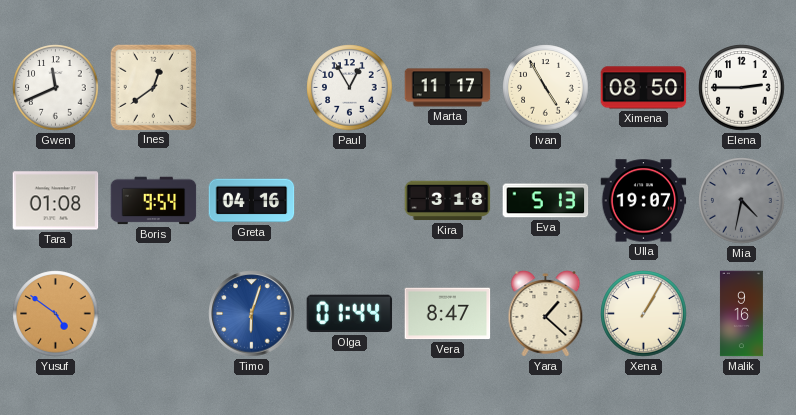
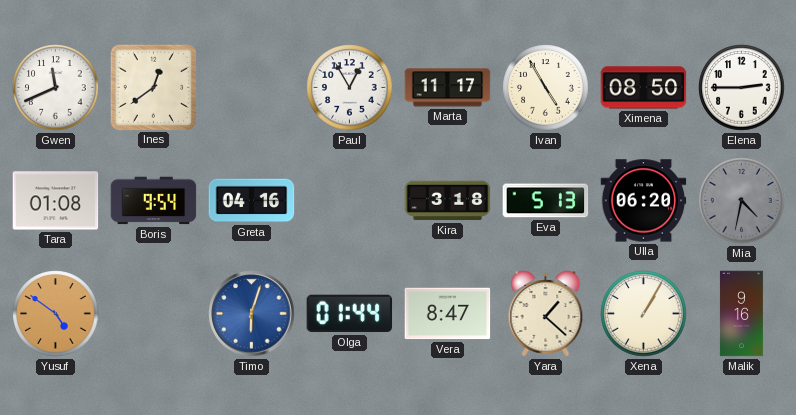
Ulla: 19:07 -> 06:20 (644, 201)
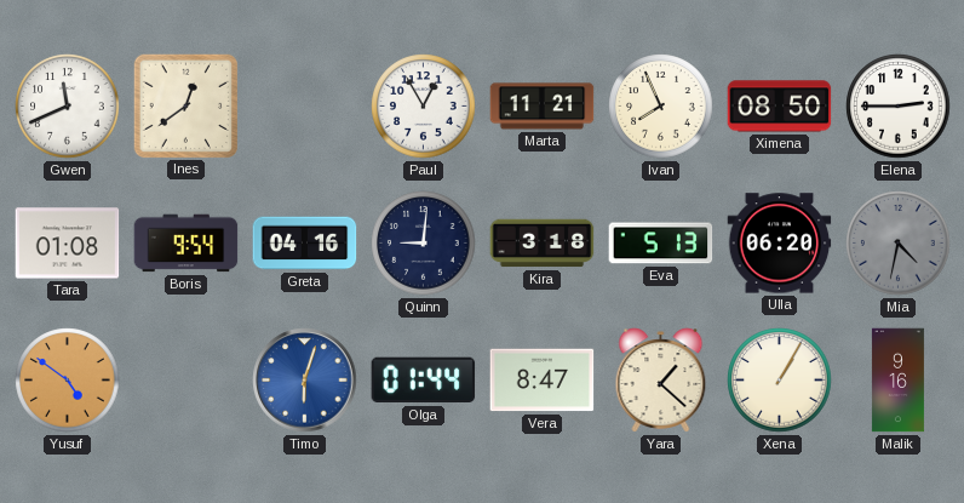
Marta: 11:17 -> 11:21 (543, 107)
Ivan: 4:55 -> 7:56 (661, 107)
Quinn: none -> 9:01 (424, 244)
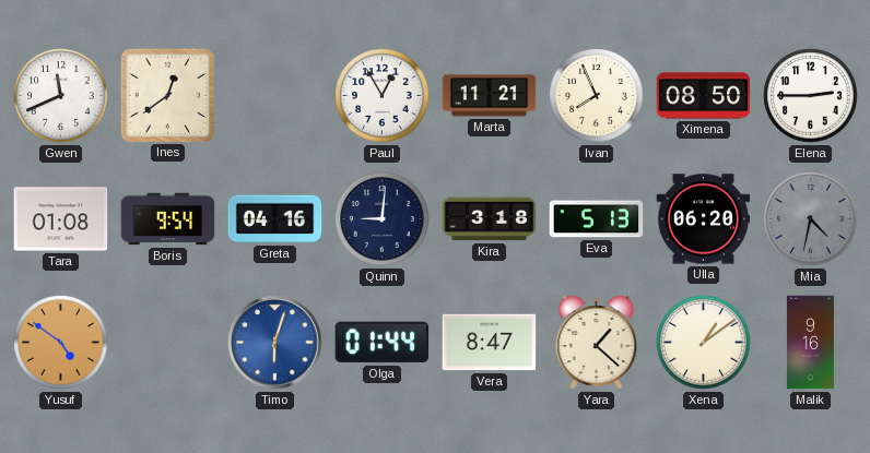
Xena: 1:05 -> 1:09 (704, 343)
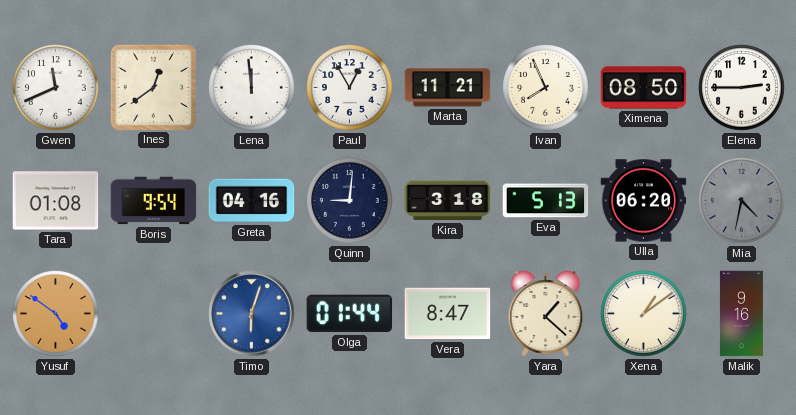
Lena: none -> 11:59 (252, 88)
